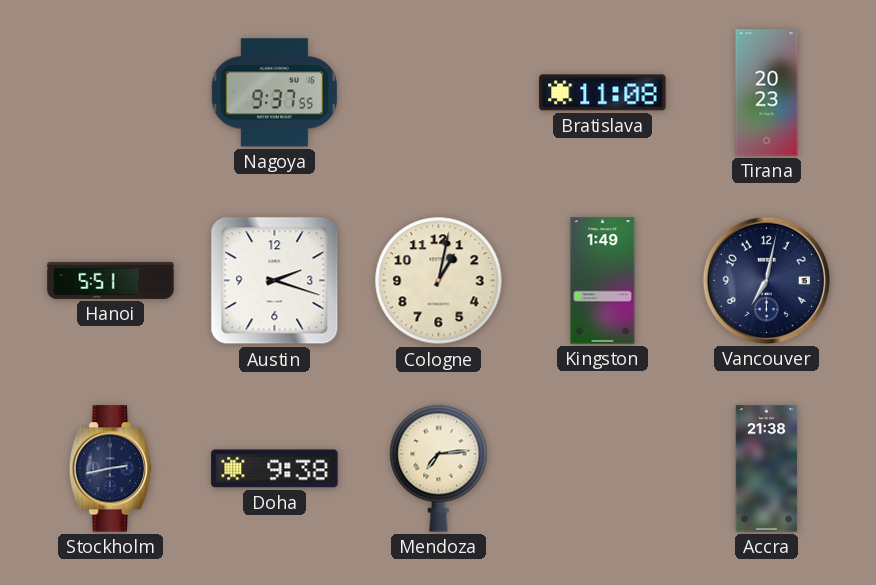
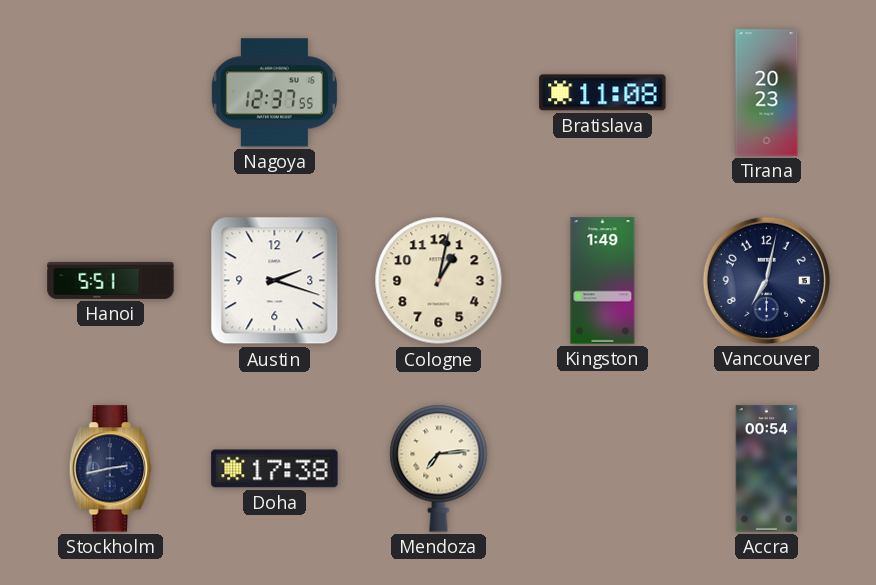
Nagoya: 9:37 -> 12:37 (274, 93)
Doha: 9:38 -> 17:38 (275, 469)
Accra: 21:38 -> 00:54 (767, 469)
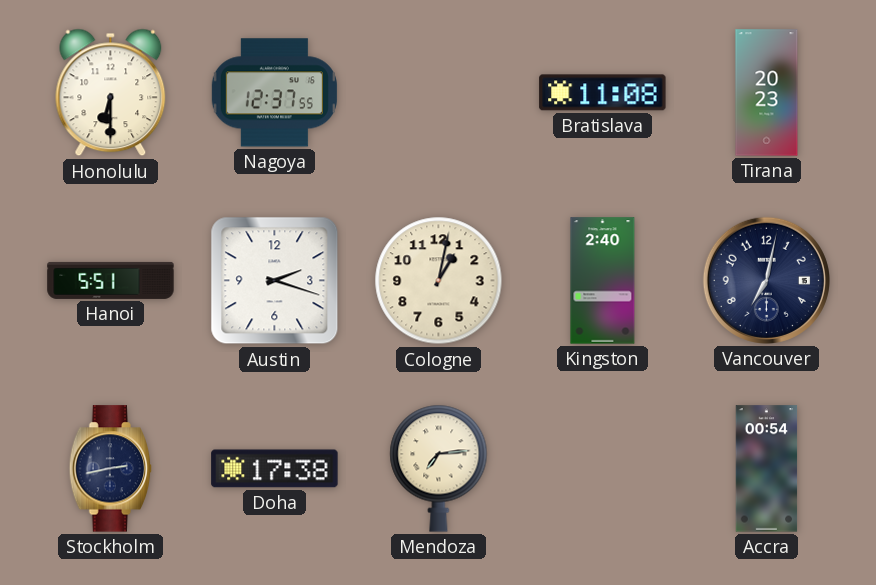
Honolulu: none -> 6:30 (111, 93)
Kingston: 1:49 -> 2:40 (603, 281)
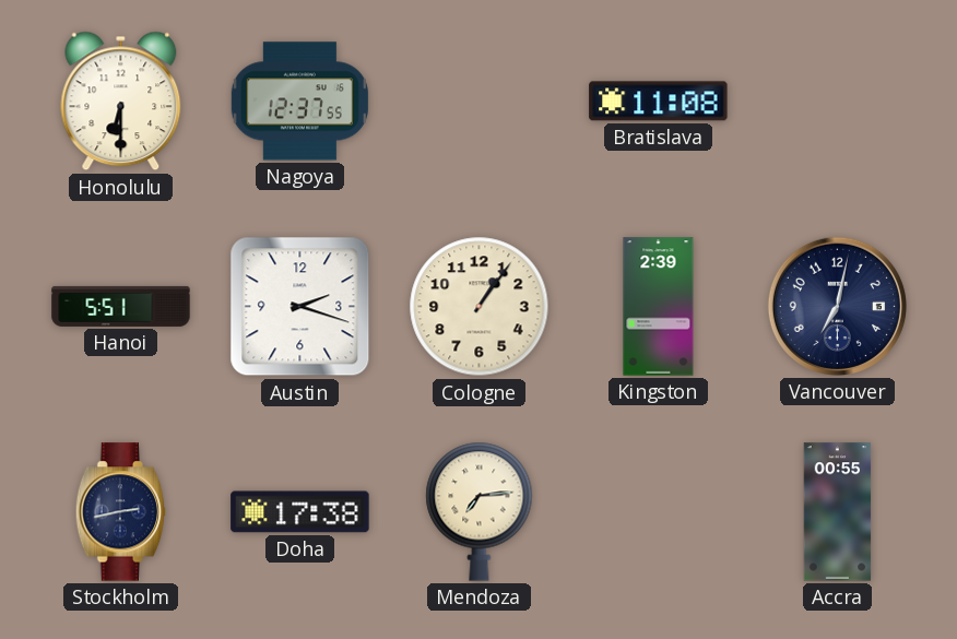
Tirana: 20:23 -> none (767, 93)
Cologne: 1:02 -> 1:06 (480, 307)
Kingston: 2:40 -> 2:39 (659, 307)
Accra: 00:54 -> 00:55 (838, 512)
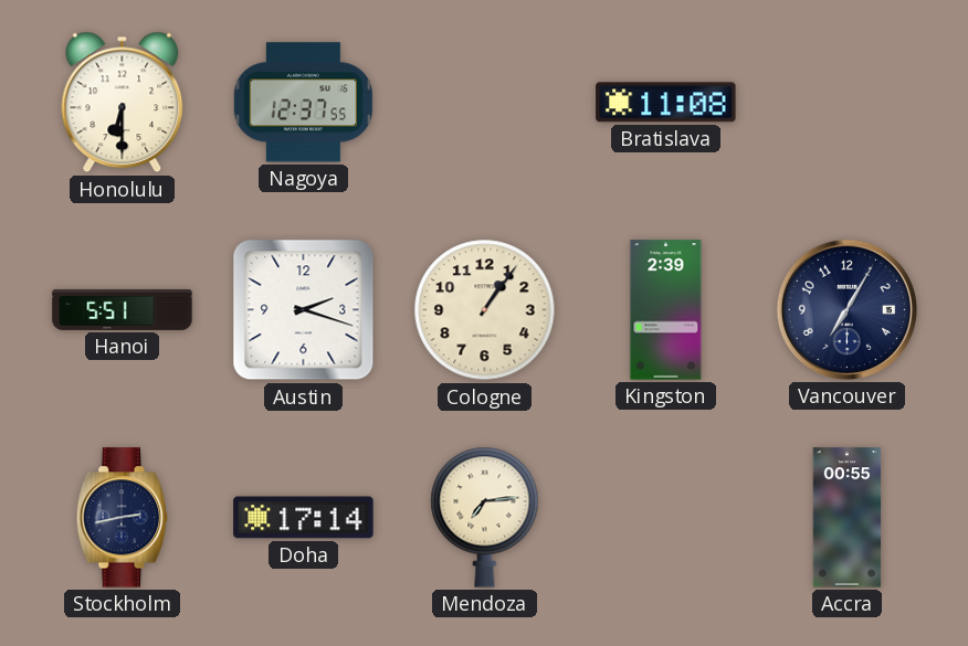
Vancouver: 7:02 -> 7:05 (846, 309)
Doha: 17:38 -> 17:14 (304, 518)
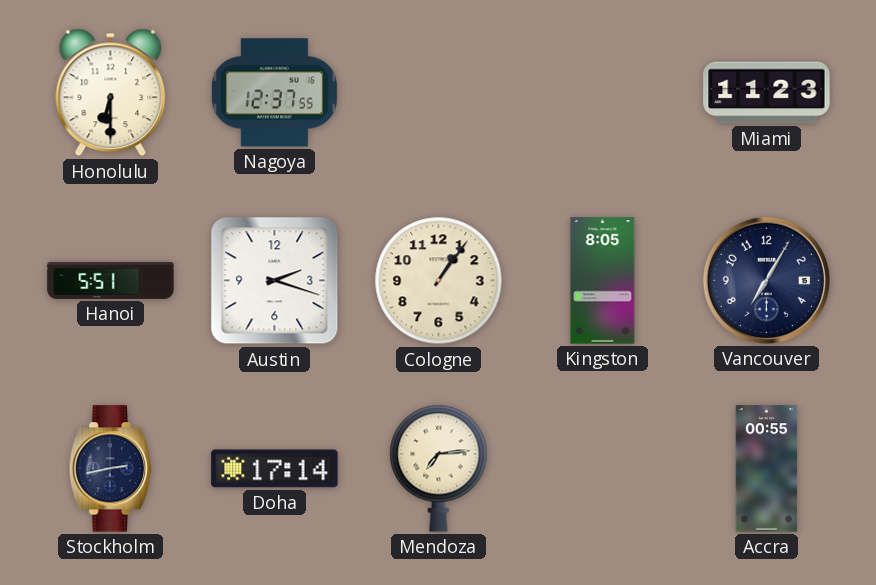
Bratislava: 11:08 -> none (666, 103)
Miami: none -> 11:23 (767, 93)
Kingston: 2:39 -> 8:05 (603, 281)
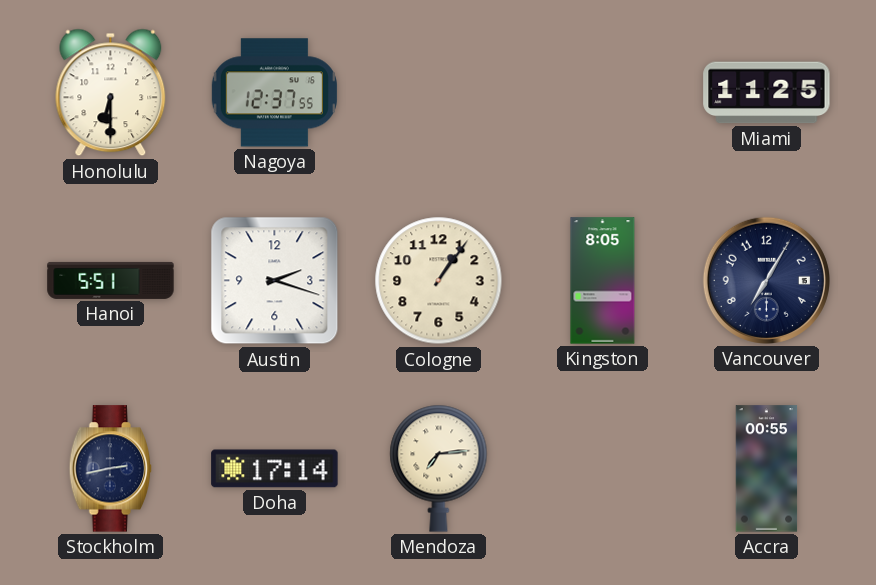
Miami: 11:23 -> 11:25 (767, 93)
